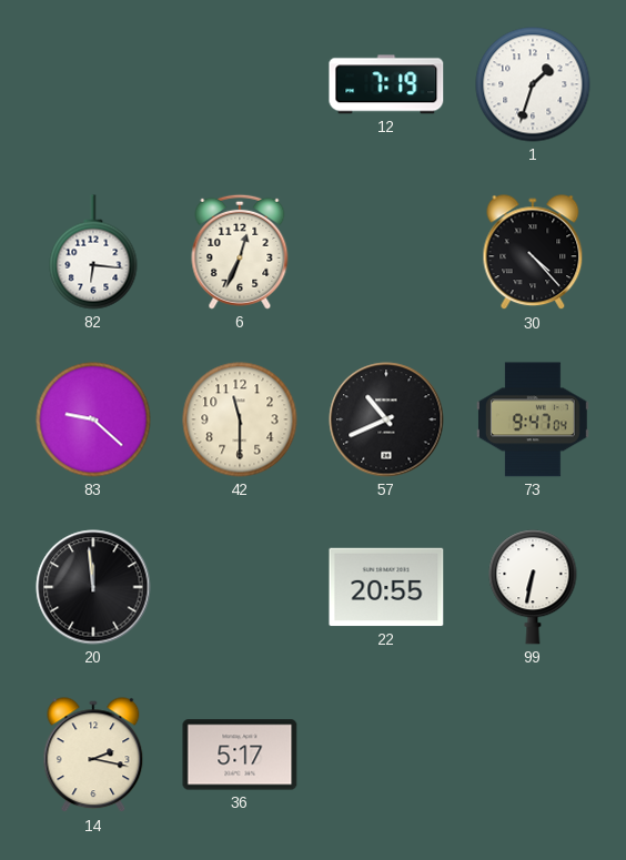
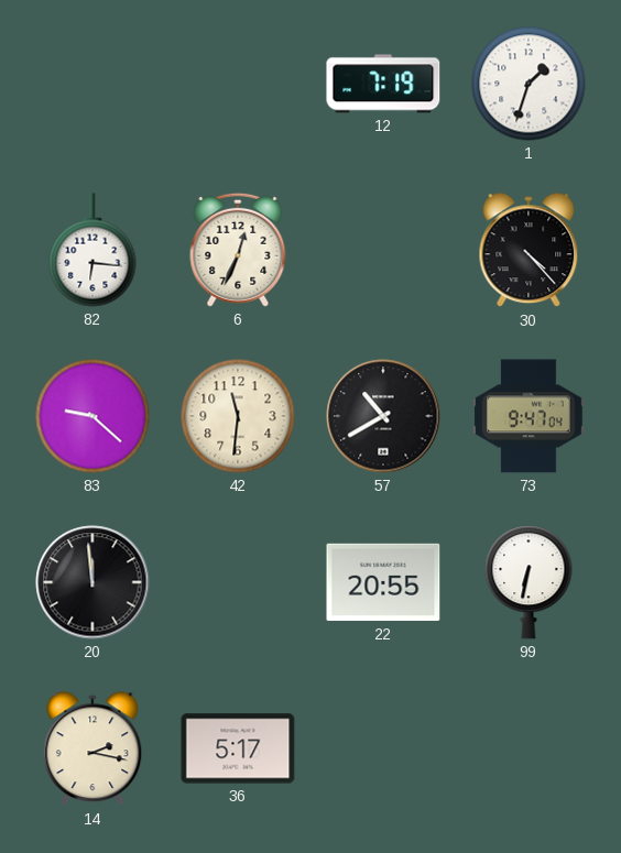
42: 11:30 -> 11:31 (238, 416)
57: 10:41 -> 10:40 (383, 416)
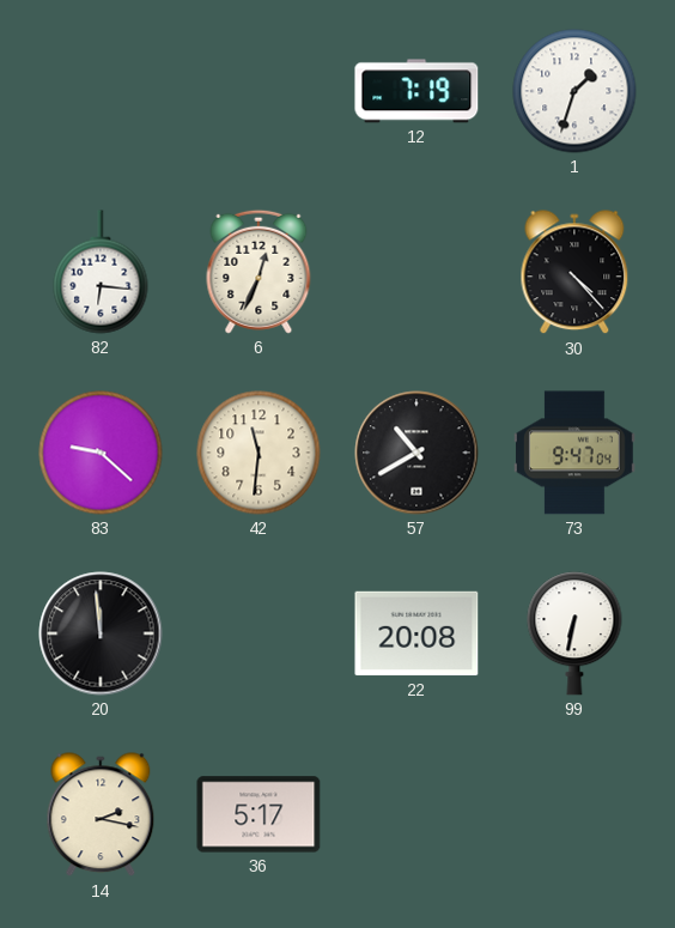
22: 20:55 -> 20:08 (416, 633)
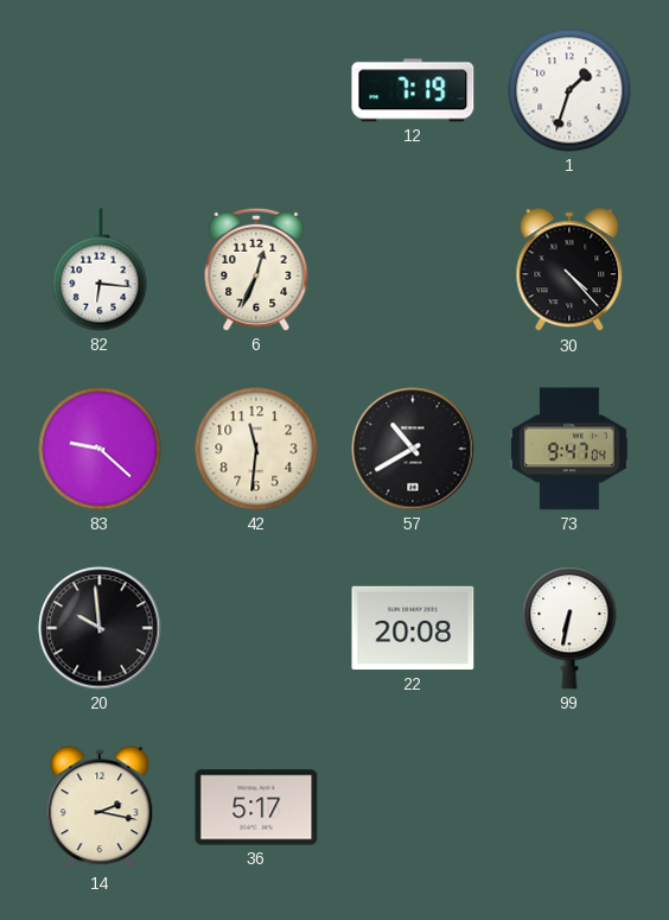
20: 11:59 -> 9:59 (100, 628)
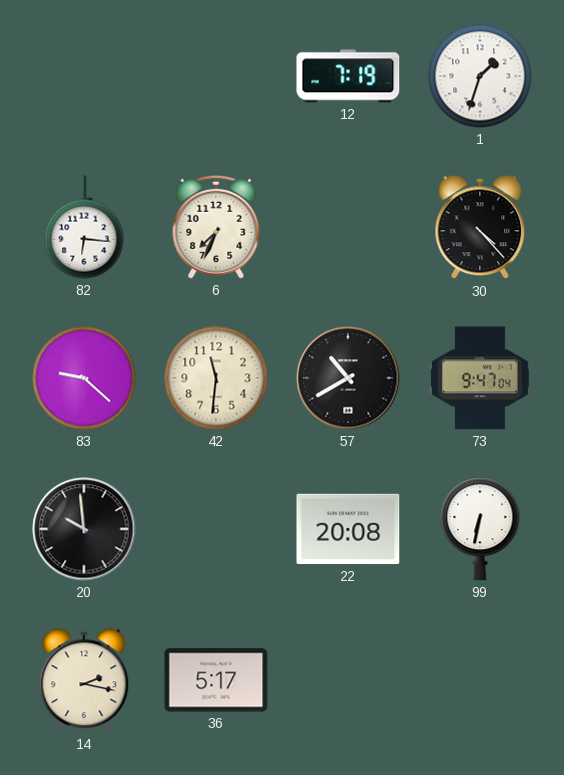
6: 12:34 -> 7:34 (216, 227)
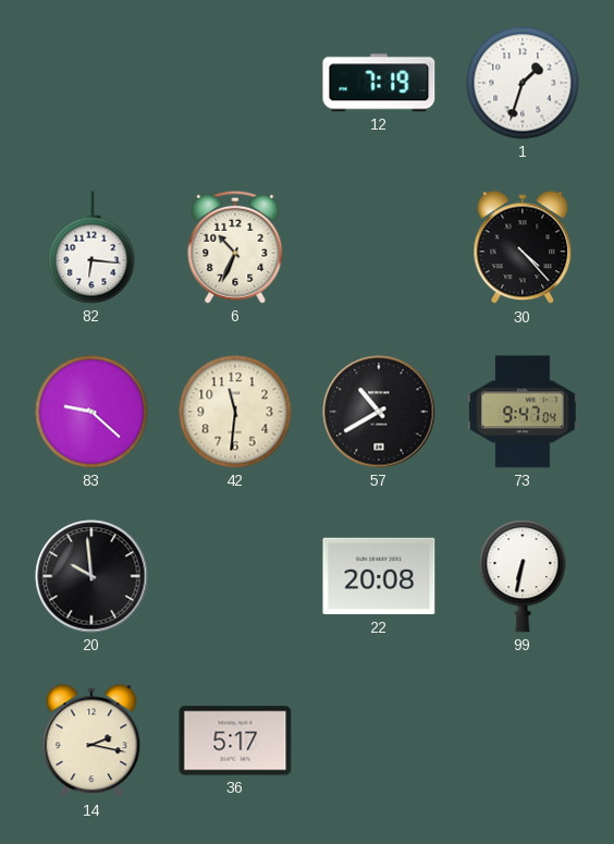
6: 7:34 -> 10:34 (235, 247)
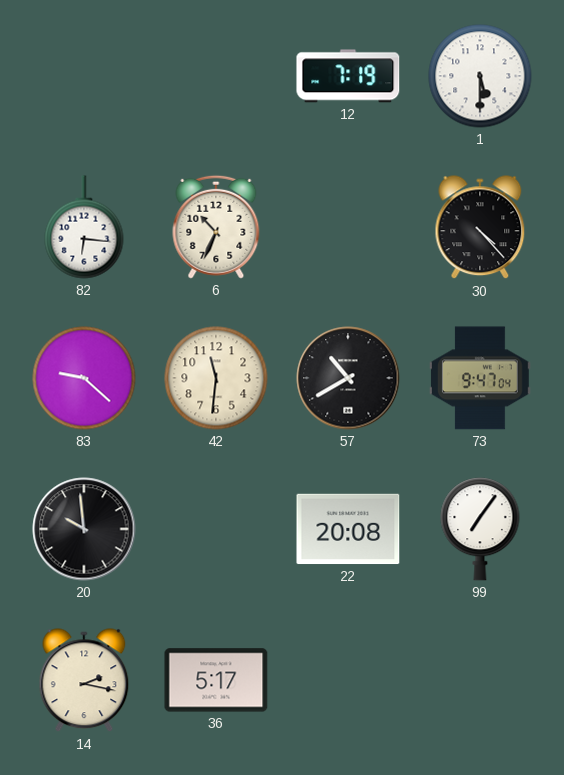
1: 1:33 -> 5:30 (480, 76)
99: 6:32 -> 7:06 (480, 529)
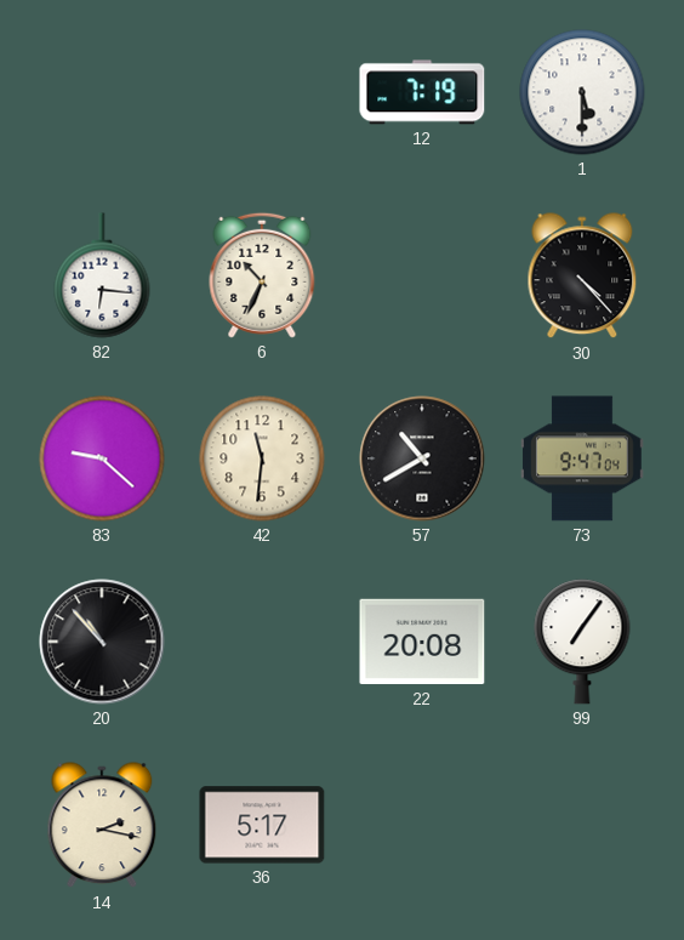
20: 9:59 -> 10:53 (102, 642)
